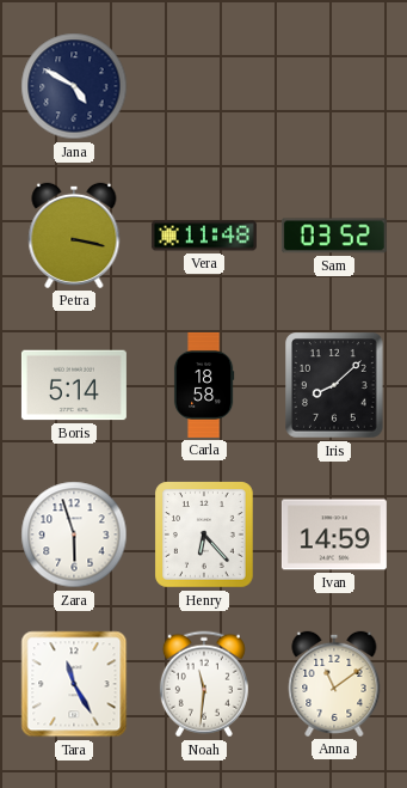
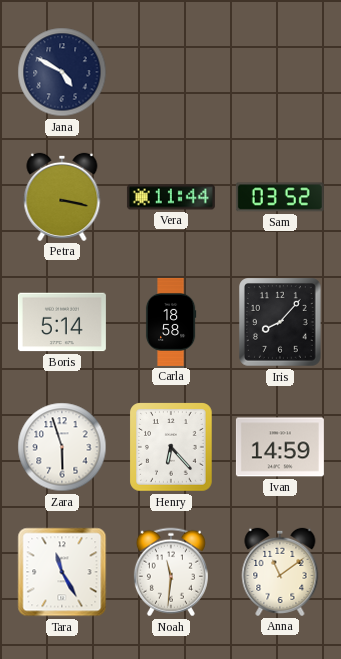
Vera: 11:48 -> 11:44 (171, 197)
Iris: 8:08 -> 8:07 (281, 323)
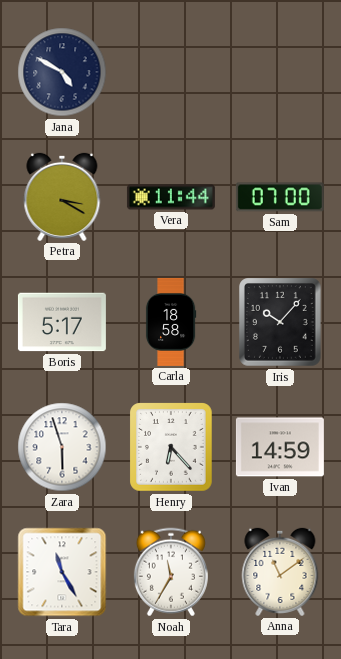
Petra: 3:17 -> 3:20 (62, 197)
Sam: 03:52 -> 07:00 (280, 197)
Boris: 5:14 -> 5:17 (62, 322)
Iris: 8:07 -> 10:07 (281, 323)
Noah: 11:31 -> 11:35 (171, 572)
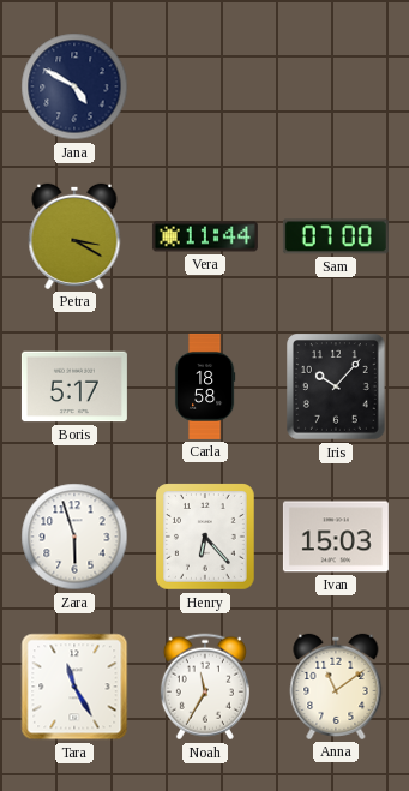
Ivan: 14:59 -> 15:03 (336, 537)
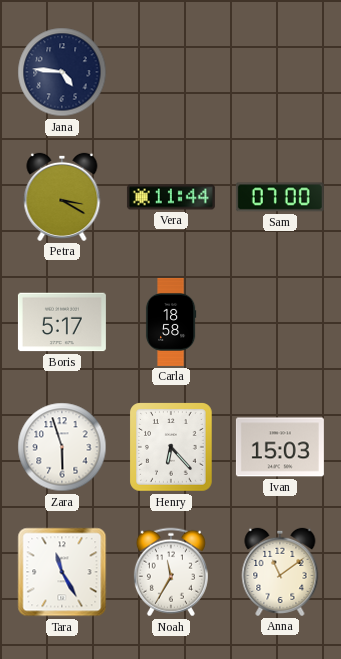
Jana: 4:50 -> 4:46 (62, 72)
Iris: 10:07 -> none (337, 388)
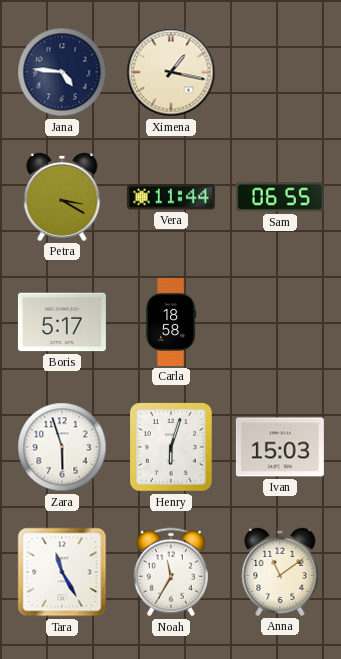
Ximena: none -> 1:17 (171, 72)
Sam: 07:00 -> 06:55 (280, 197)
Henry: 6:23 -> 6:03 (172, 448)
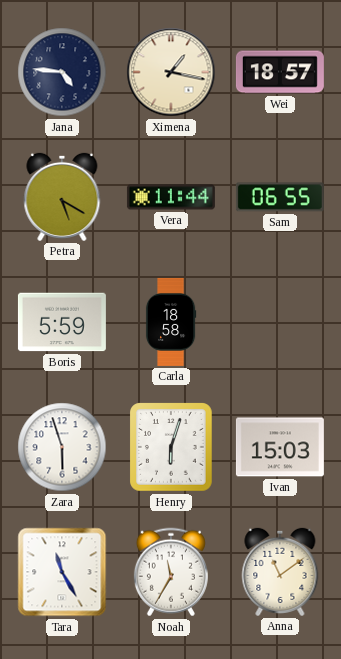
Wei: none -> 18:57 (280, 72)
Petra: 3:20 -> 5:20 (62, 197)
Boris: 5:17 -> 5:59 (62, 322)
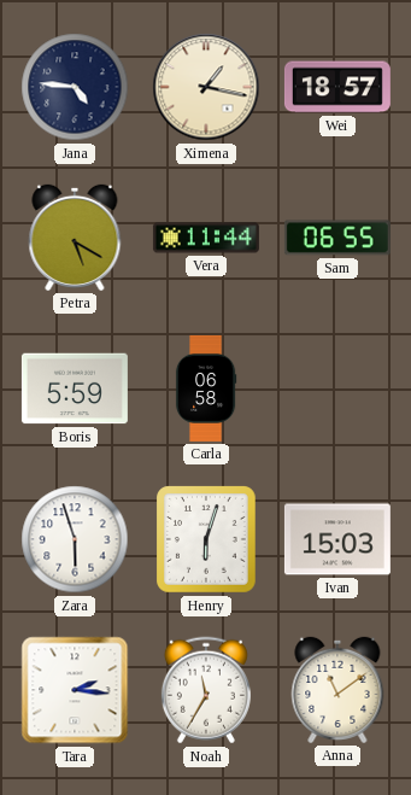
Carla: 18:58 -> 06:58 (206, 388)
Tara: 11:25 -> 2:16 (75, 690)
